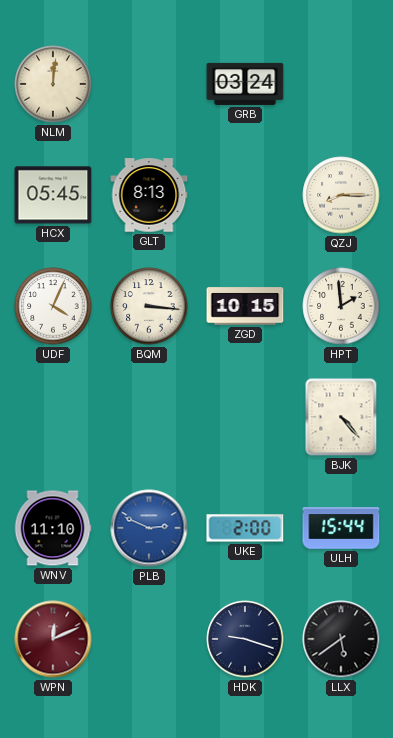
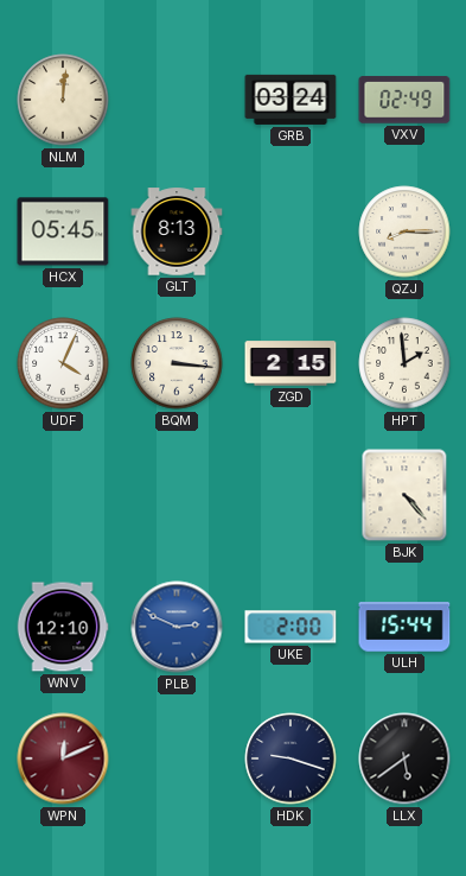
VXV: none -> 02:49 (404, 100)
ZGD: 10:15 -> 2:15 (291, 363)
WNV: 11:10 -> 12:10 (63, 627)
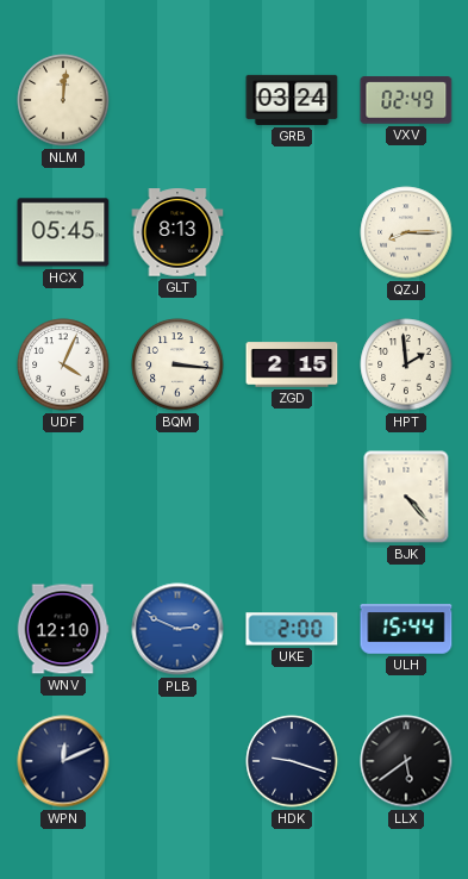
WPN dial: burgundy -> navy (63, 761)
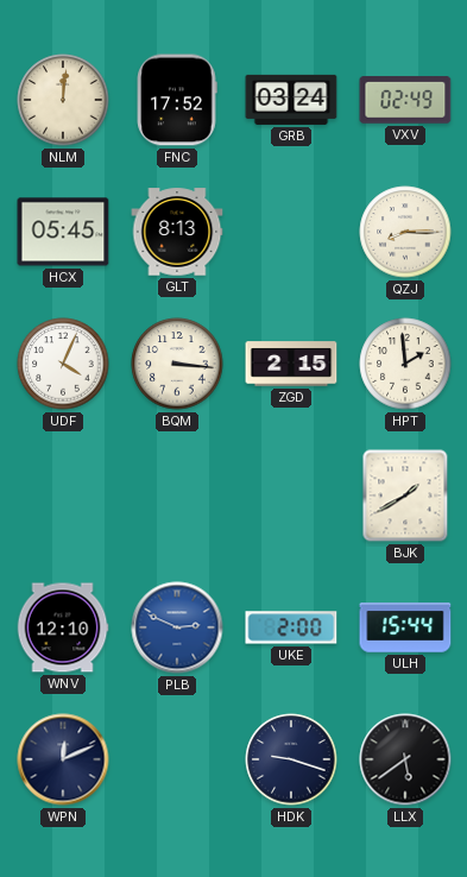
FNC: none -> 17:52 (177, 100)
BJK: 4:23 -> 1:40 (405, 496)
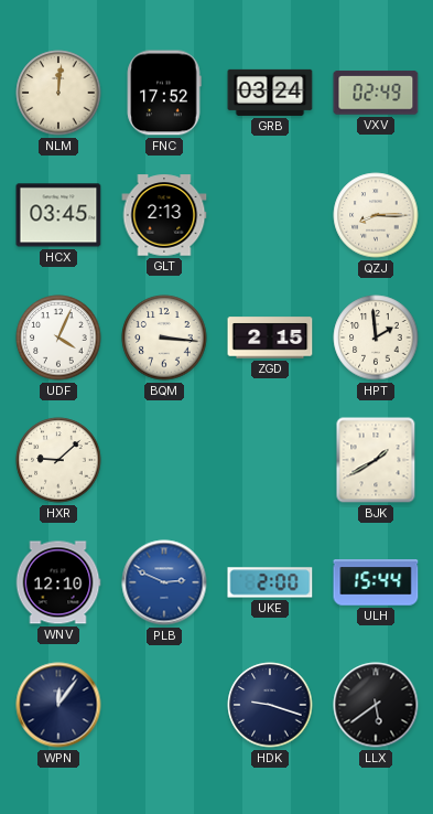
HCX: 05:45 -> 03:45 (58, 215)
GLT: 8:13 -> 2:13 (164, 215)
HXR: none -> 9:08 (58, 460)
WPN: 12:11 -> 12:06 (58, 705)
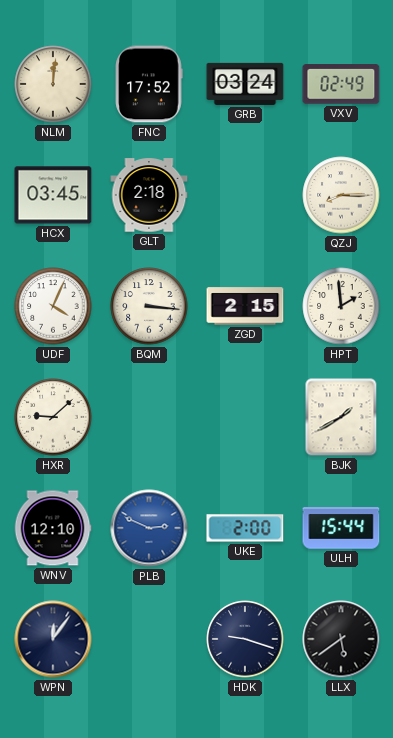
GLT: 2:13 -> 2:18 (149, 195)
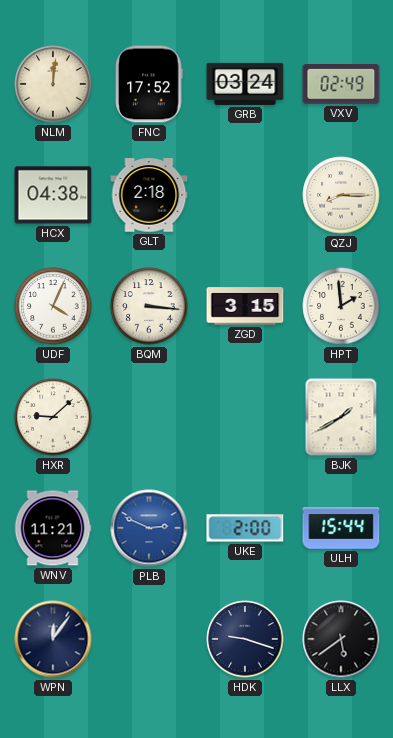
HCX: 03:45 -> 04:38 (53, 195)
ZGD: 2:15 -> 3:15 (245, 306)
WNV: 12:10 -> 11:21 (53, 528)
